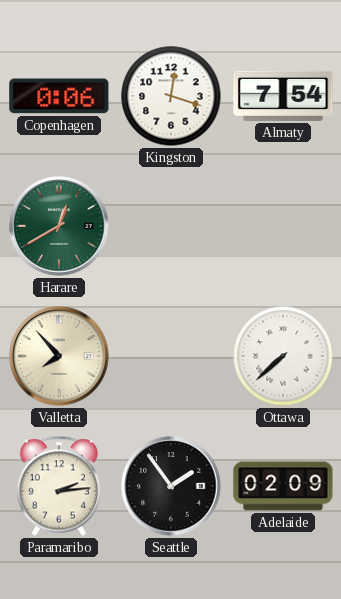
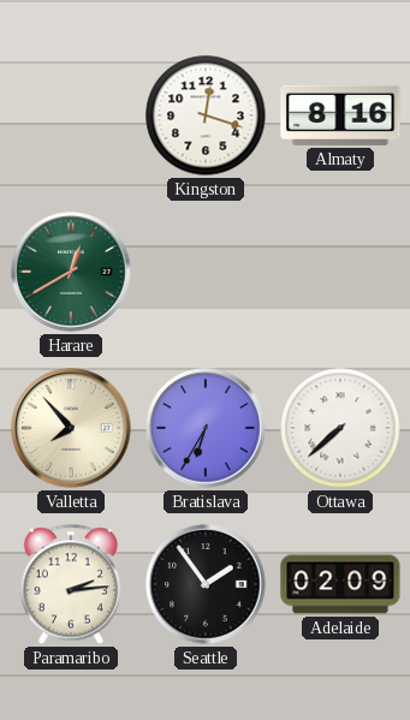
Copenhagen: 0:06 -> none (59, 96)
Almaty: 7:54 -> 8:16 (340, 115)
Bratislava: none -> 6:35 (206, 428)
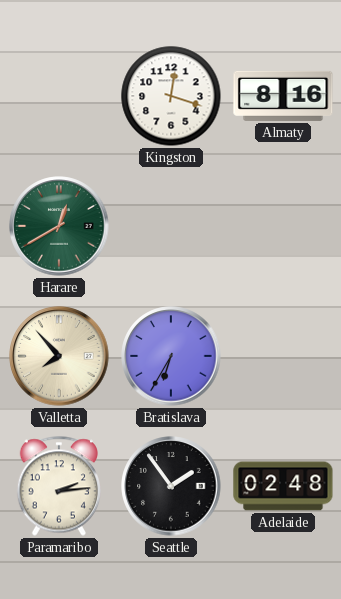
Ottawa: 7:38 -> none (340, 428)
Adelaide: 02:09 -> 02:48 (283, 486)
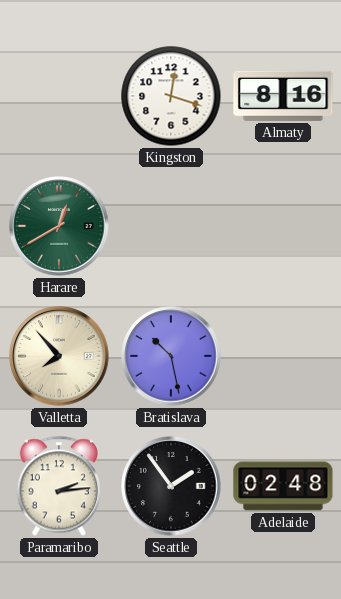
Bratislava: 6:35 -> 10:28 (171, 356)
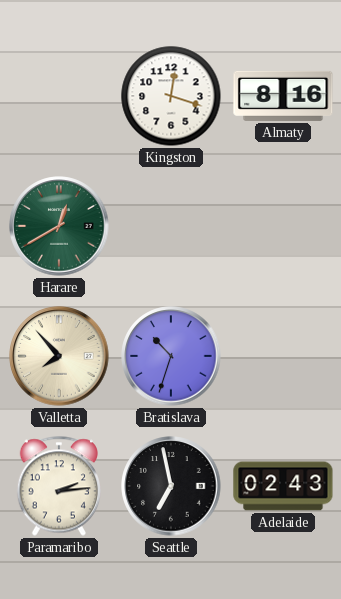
Bratislava: 10:28 -> 10:33 (171, 356)
Seattle: 1:54 -> 6:58 (171, 486)
Adelaide: 02:48 -> 02:43 (283, 486)
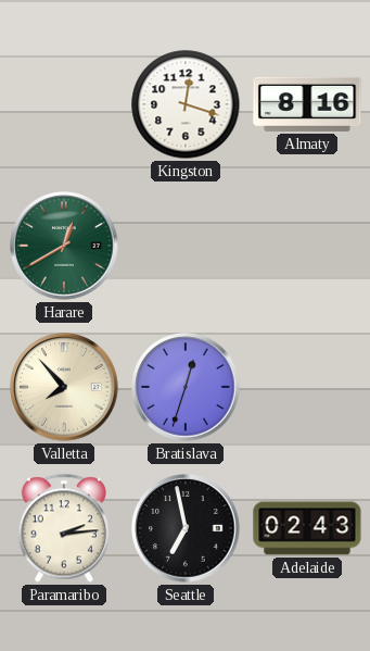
Bratislava: 10:33 -> 12:33 (186, 387)
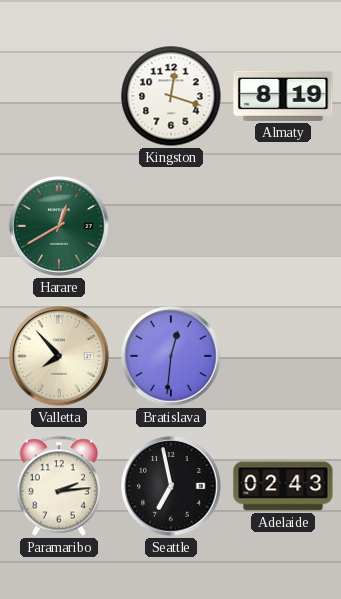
Almaty: 8:16 -> 8:19 (283, 96)
Bratislava: 12:33 -> 12:31 (171, 356)
